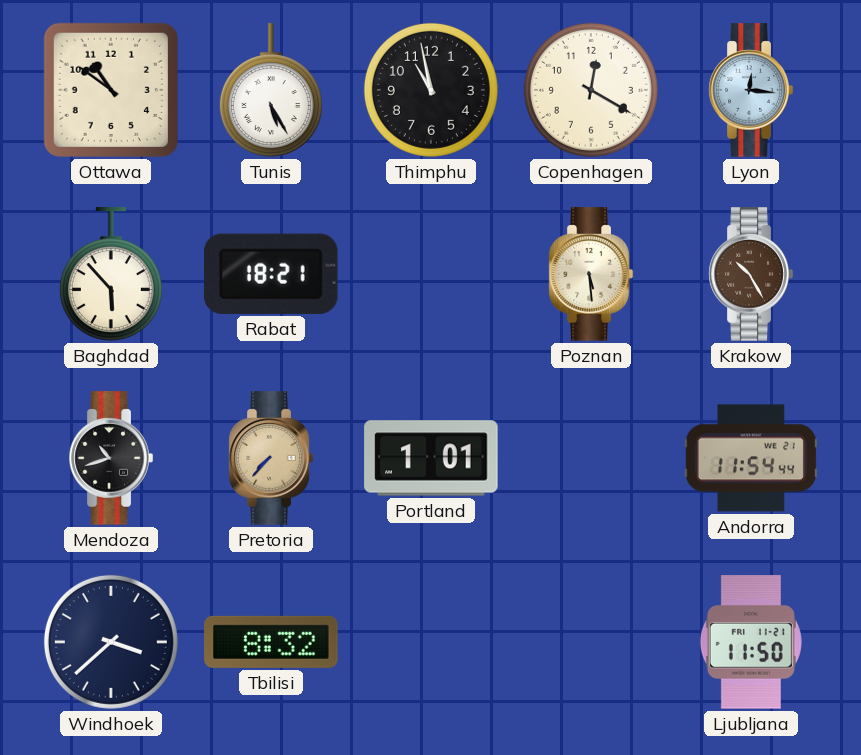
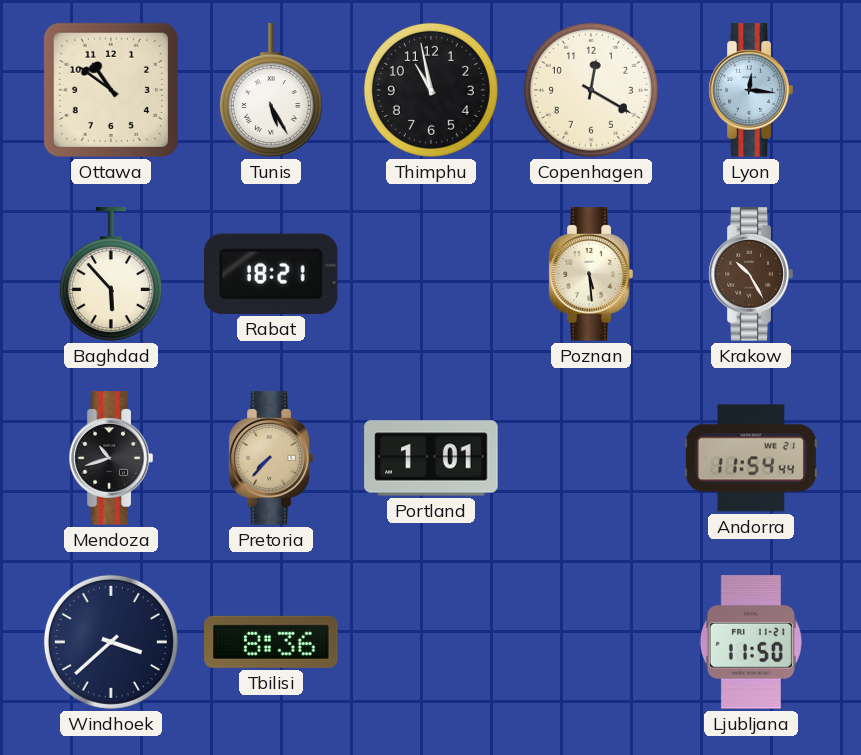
Tbilisi: 8:32 -> 8:36 (271, 642)
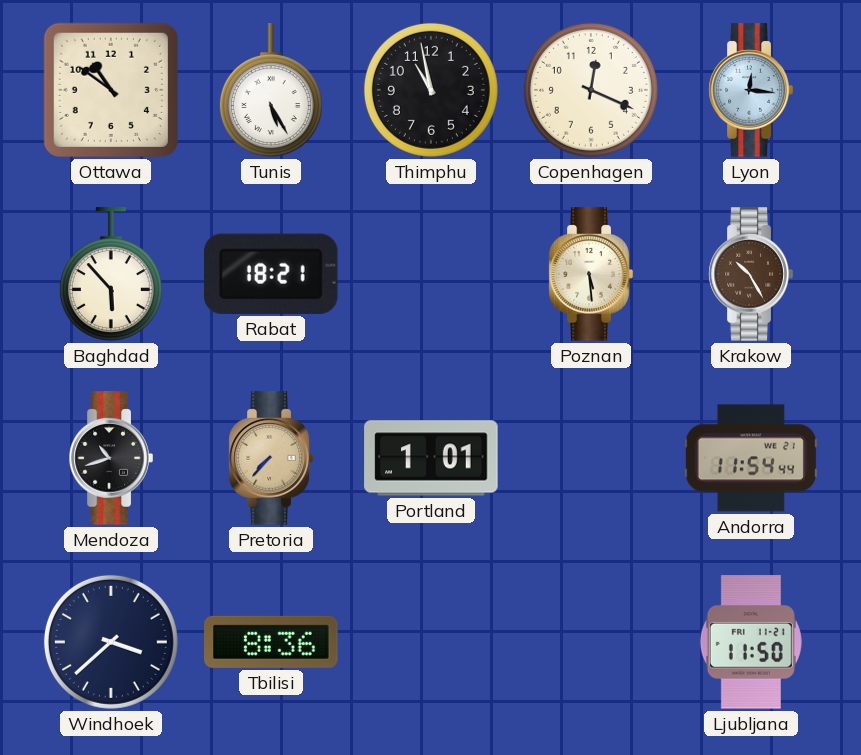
Copenhagen: 12:20 -> 12:19 (591, 90)
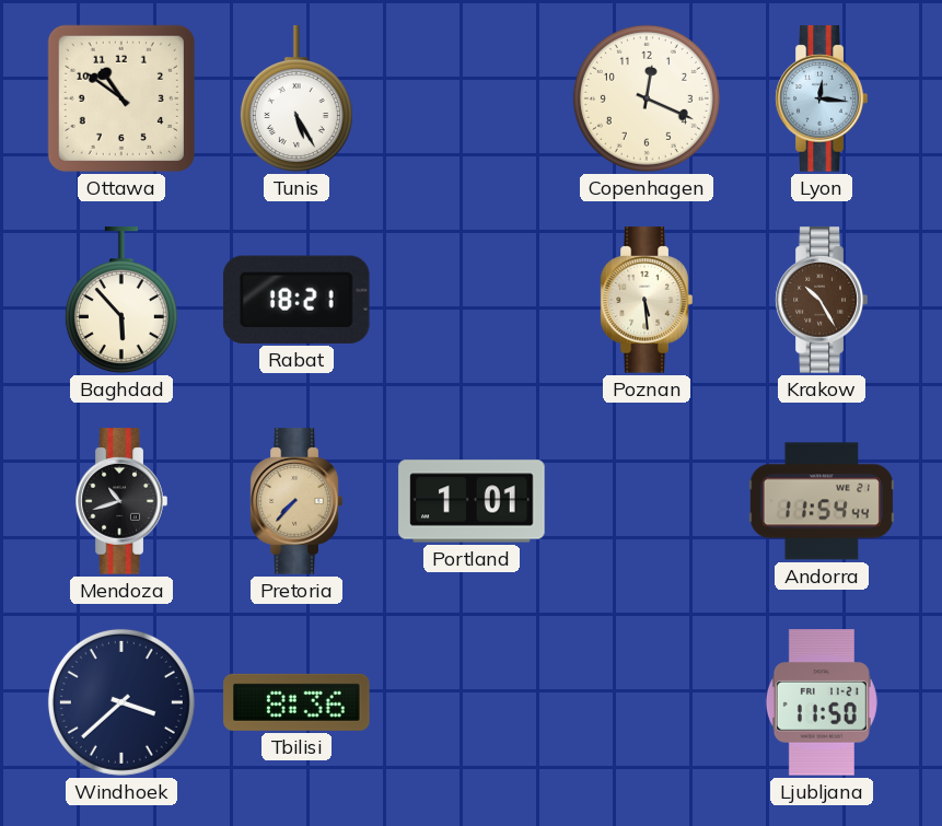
Thimphu: 10:58 -> none (431, 90)
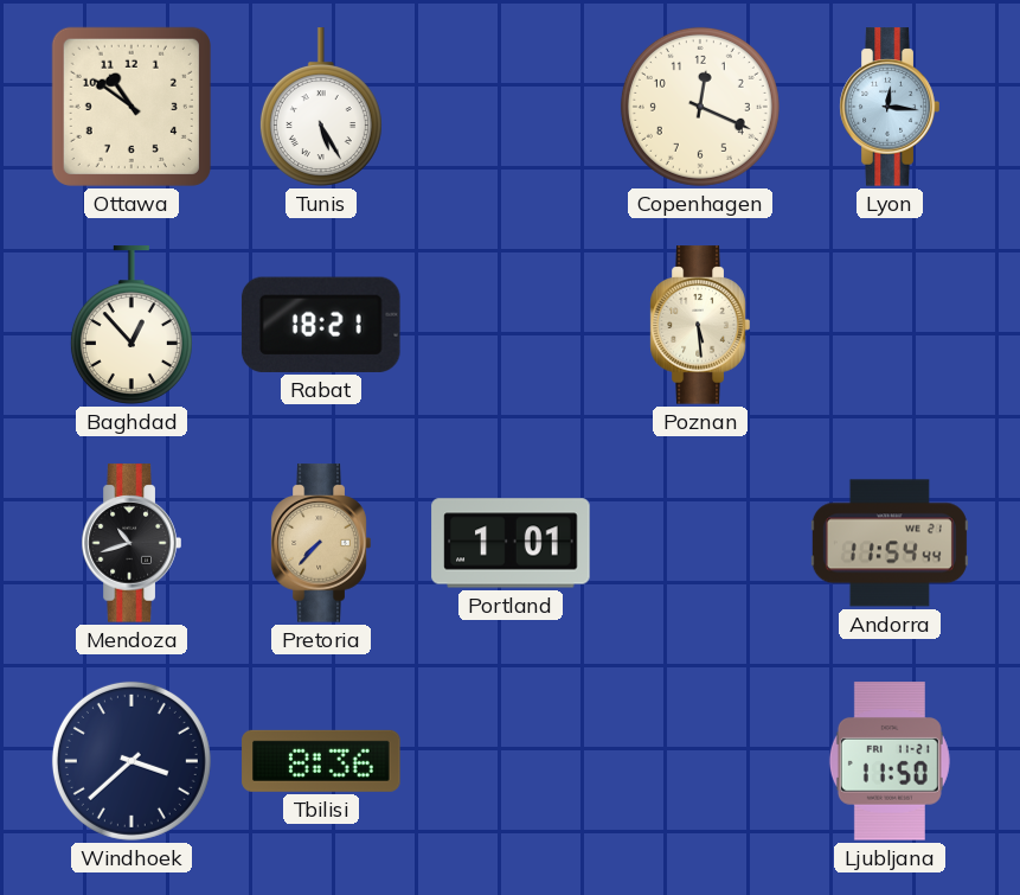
Baghdad: 5:53 -> 12:53 (131, 325)
Krakow: 10:25 -> none (822, 300)
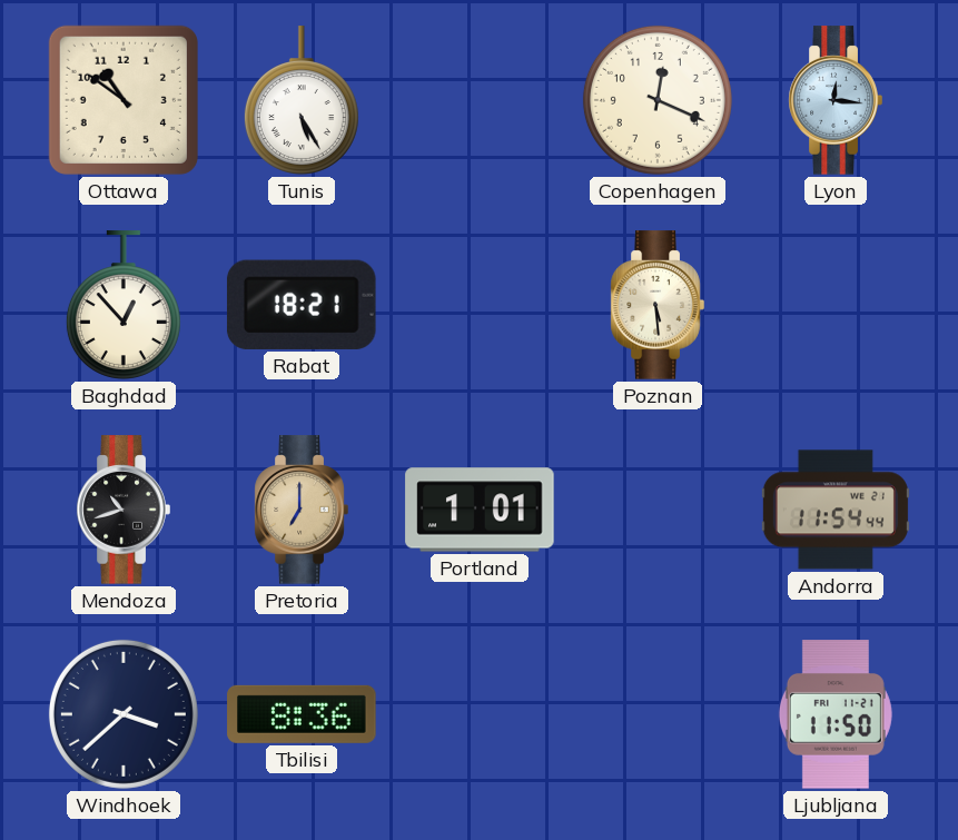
Pretoria: 7:37 -> 7:00 (302, 510)
